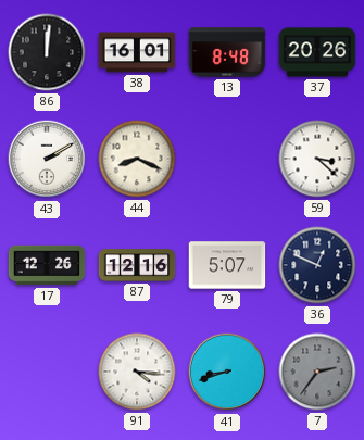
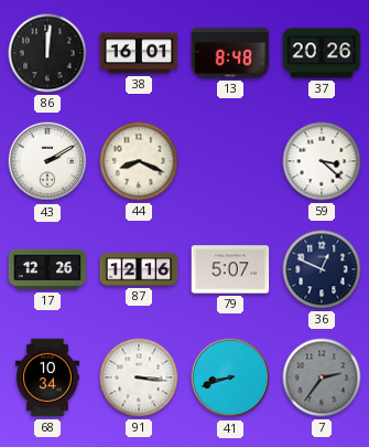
68: none -> 10:34 (47, 377)
91: 4:16 -> 3:16 (139, 377)
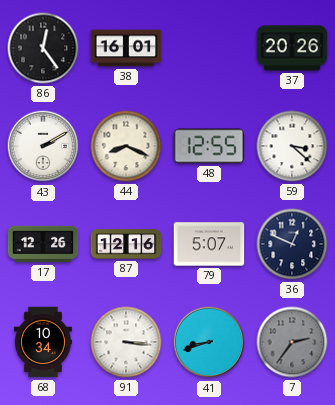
86: 12:01 -> 12:24 (43, 48)
13: 8:48 -> none (230, 53)
48: none -> 12:55 (209, 146)
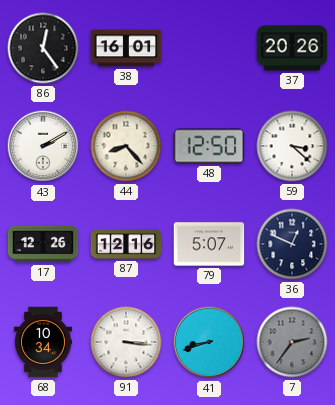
44: 8:19 -> 8:23 (126, 146)
48: 12:55 -> 12:50 (209, 146)
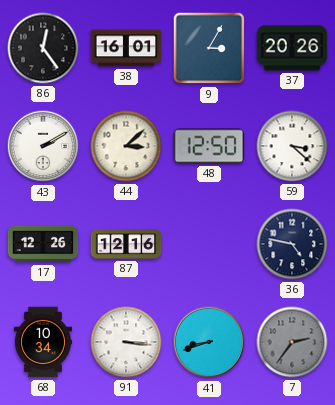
9: none -> 3:05 (209, 48)
44: 8:23 -> 3:08 (126, 146)
79: 5:07 -> none (209, 244)
36: 12:49 -> 4:47 (292, 244)
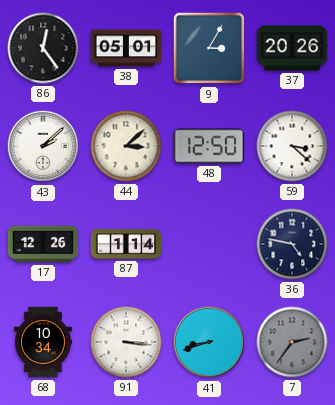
38: 16:01 -> 05:01 (126, 48)
43: 2:10 -> 2:08 (43, 146)
87: 12:16 -> 1:14 (126, 244)
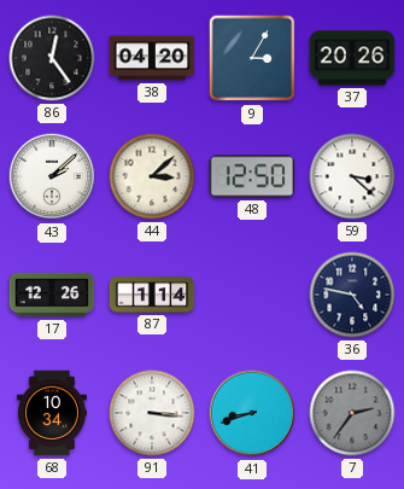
38: 05:01 -> 04:20 (152, 58)
